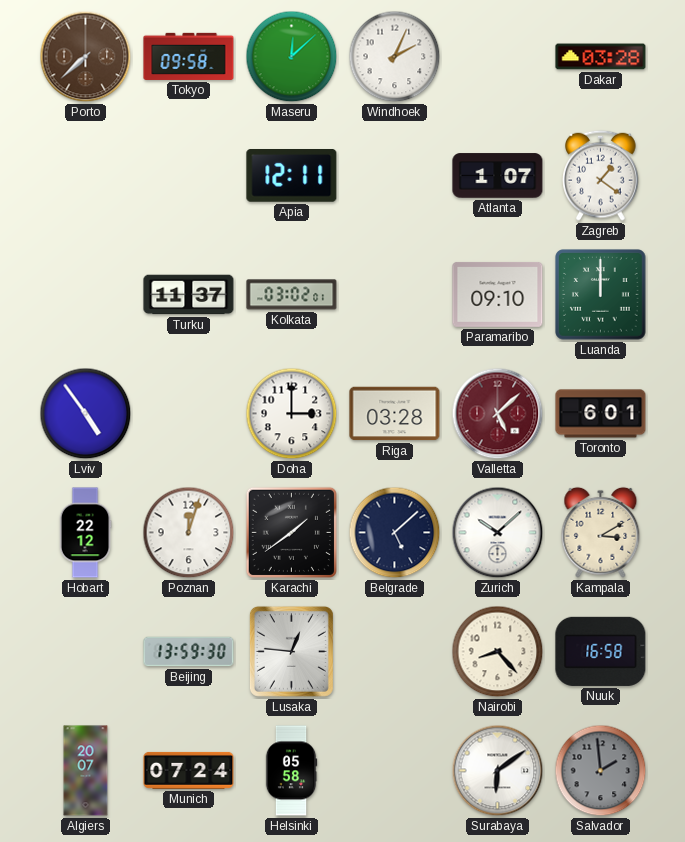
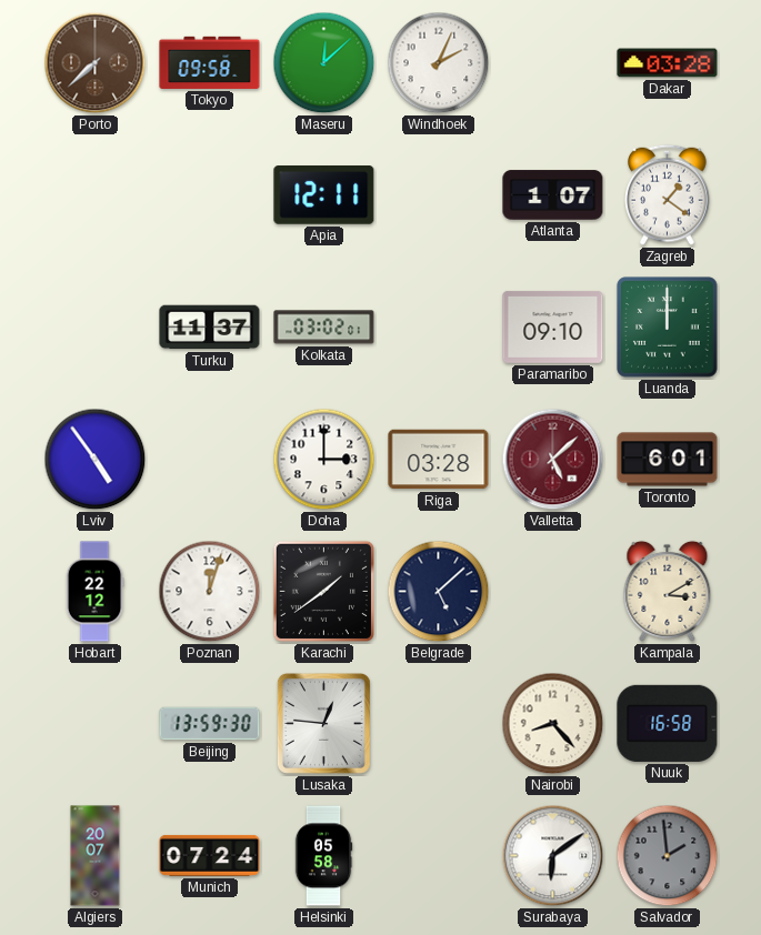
Zurich: 10:08 -> none (498, 533)
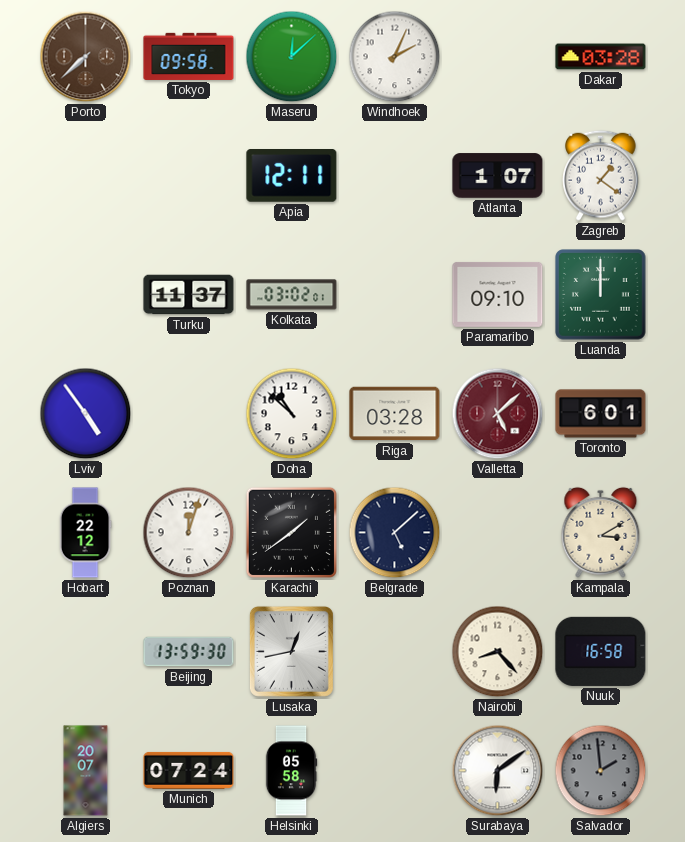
Doha: 3:00 -> 10:52 (292, 414)
Lusaka: 12:46 -> 12:43 (291, 651)
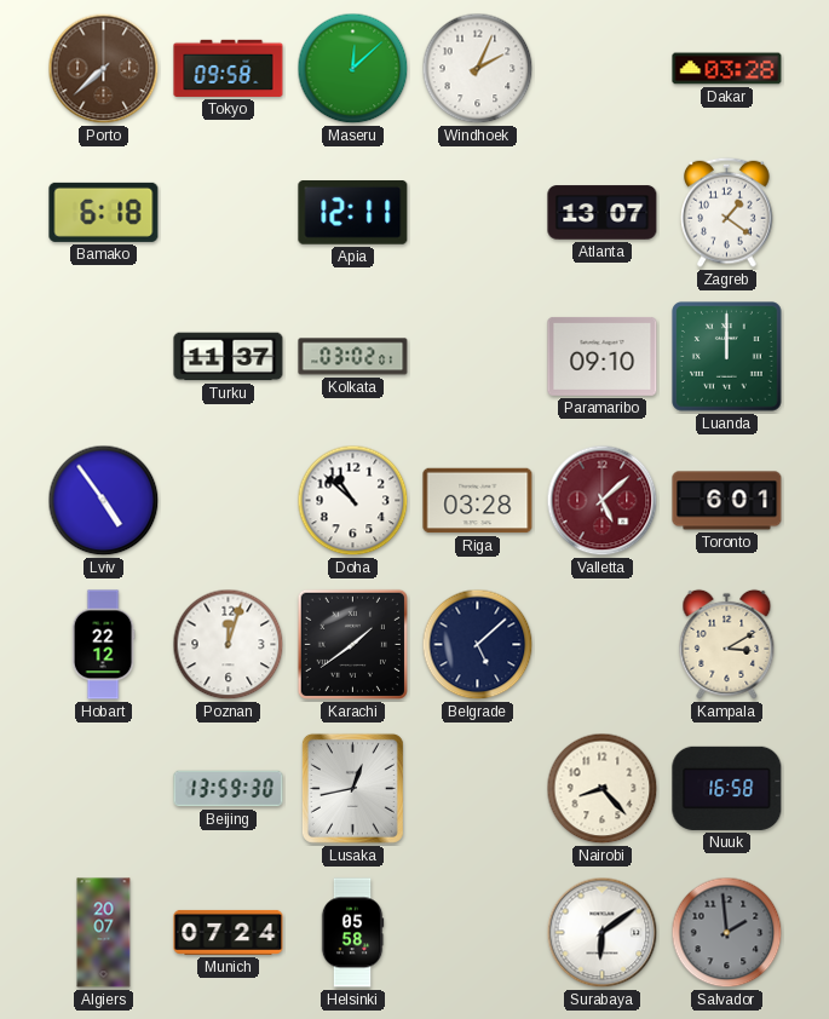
Bamako: none -> 6:18 (104, 212)
Atlanta: 1:07 -> 13:07 (603, 213)
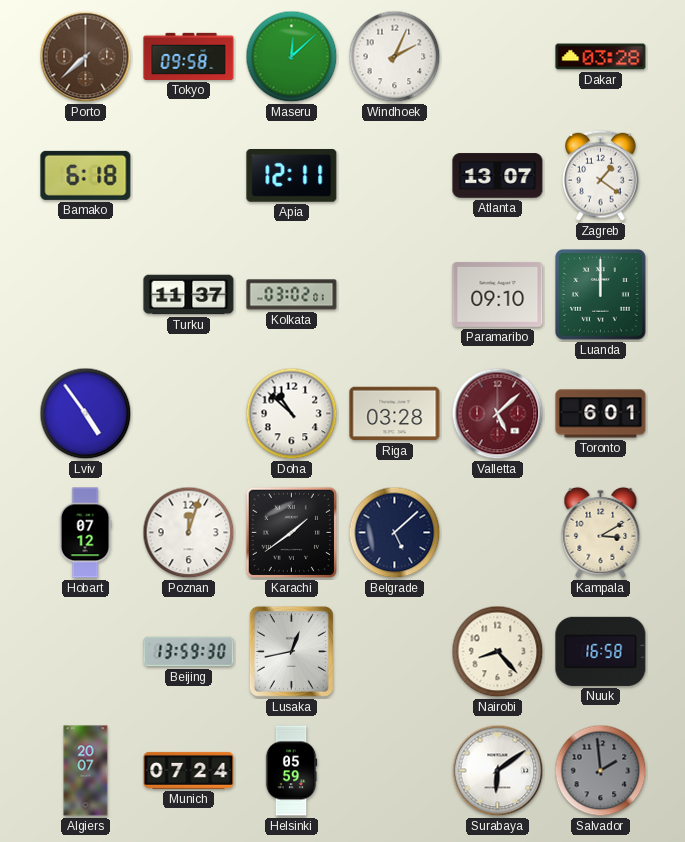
Hobart: 22:12 -> 07:12 (85, 533)
Helsinki: 05:58 -> 05:59 (291, 771)
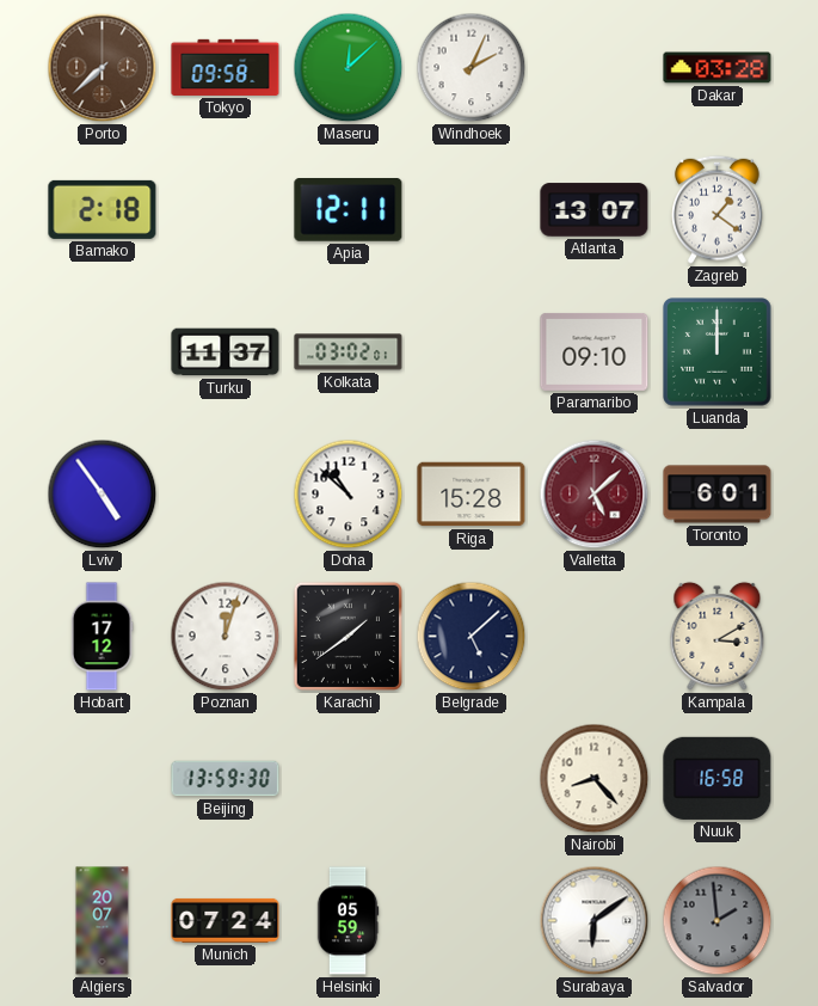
Bamako: 6:18 -> 2:18 (103, 209)
Riga: 03:28 -> 15:28 (472, 495)
Hobart: 07:12 -> 17:12 (102, 637)
Lusaka: 12:43 -> none (291, 651)
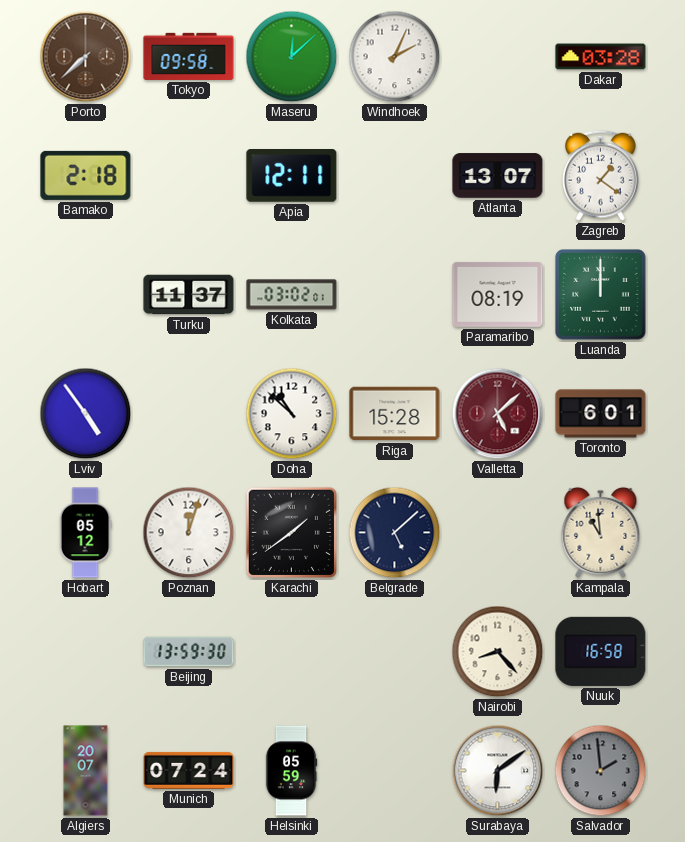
Paramaribo: 09:10 -> 08:19 (498, 294)
Hobart: 17:12 -> 05:12 (85, 533)
Kampala: 3:10 -> 10:59 (601, 532)
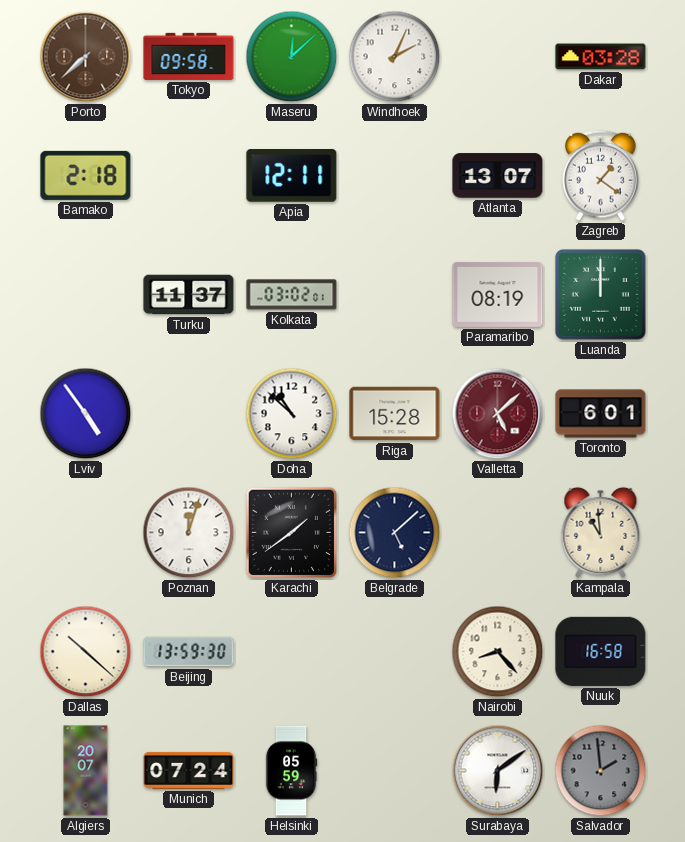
Hobart: 05:12 -> none (85, 533)
Dallas: none -> 10:22 (86, 652)
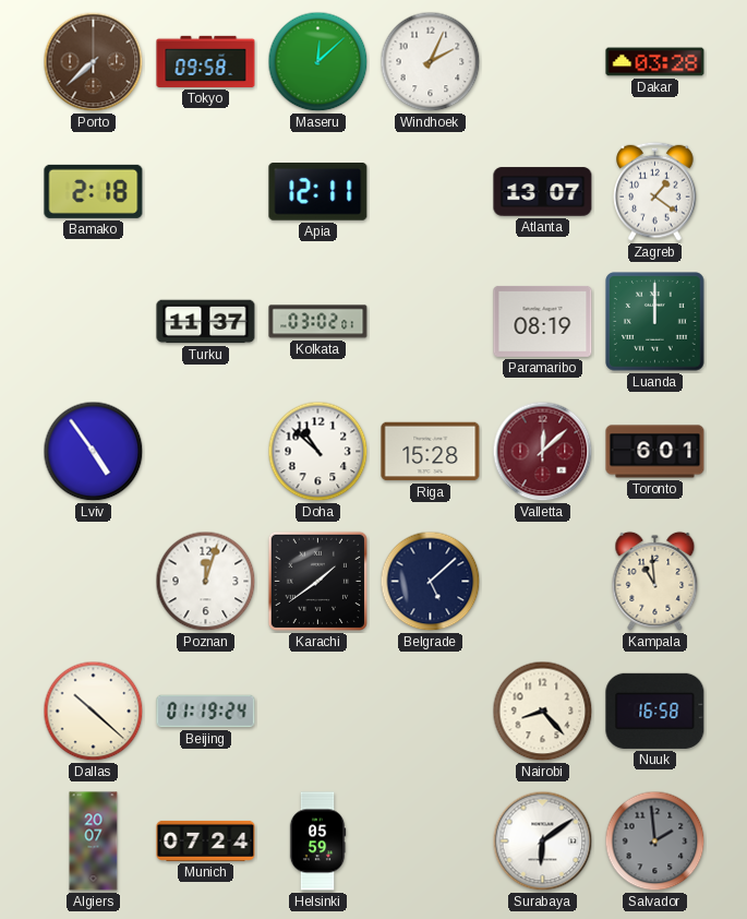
Valletta: 5:08 -> 12:08 (543, 452)
Beijing: 13:59 -> 01:19 (206, 712)
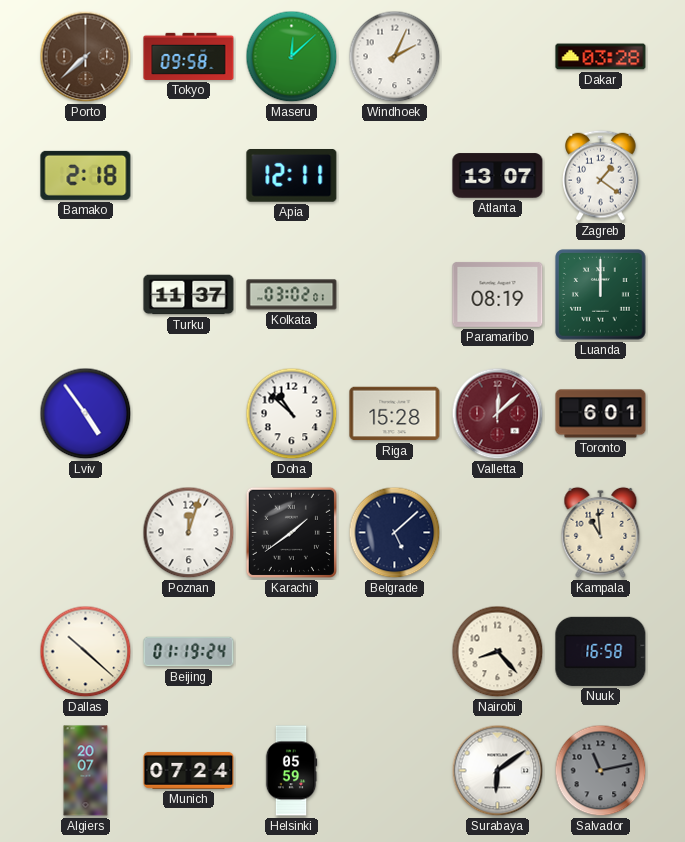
Salvador: 1:59 -> 11:13 (601, 771)
